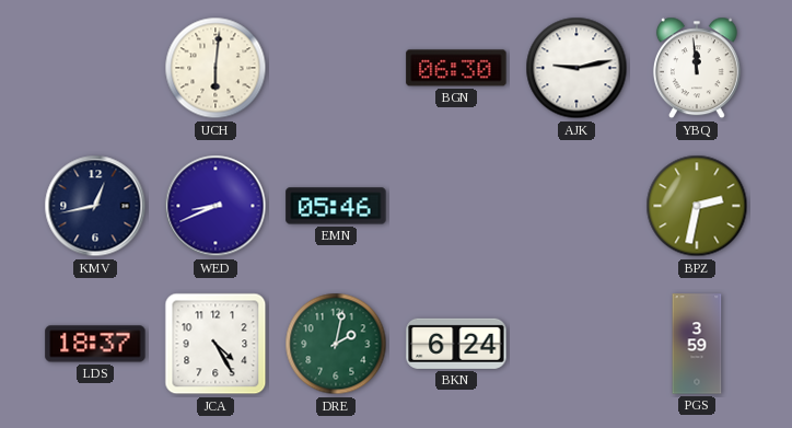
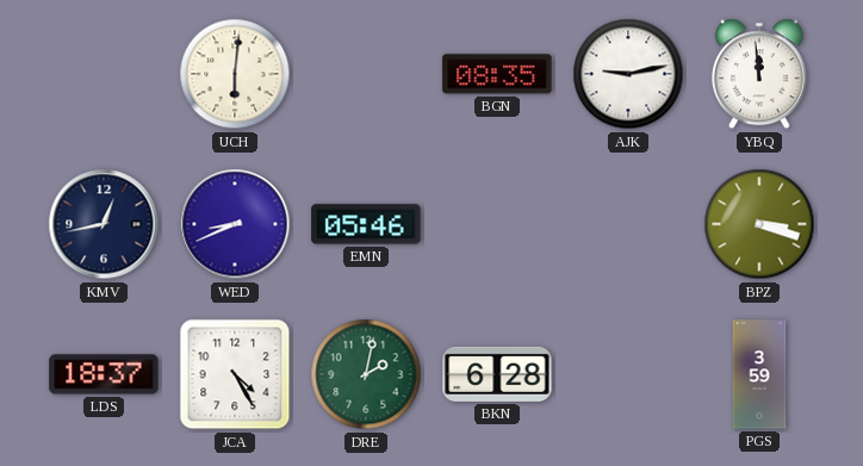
BGN: 06:30 -> 08:35 (497, 74)
BPZ: 2:32 -> 3:18 (759, 224)
BKN: 6:24 -> 6:28 (497, 374)
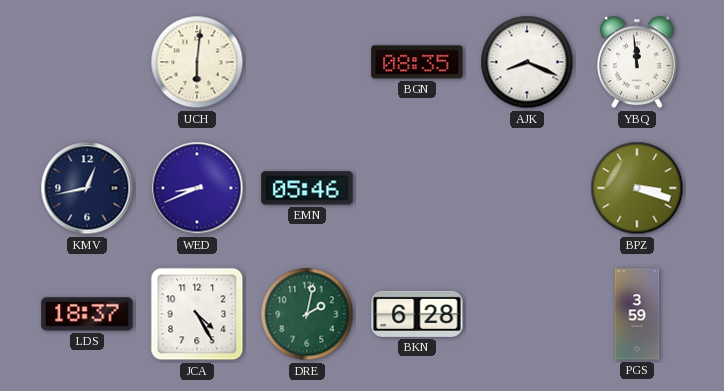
AJK: 9:13 -> 8:19 (527, 62)
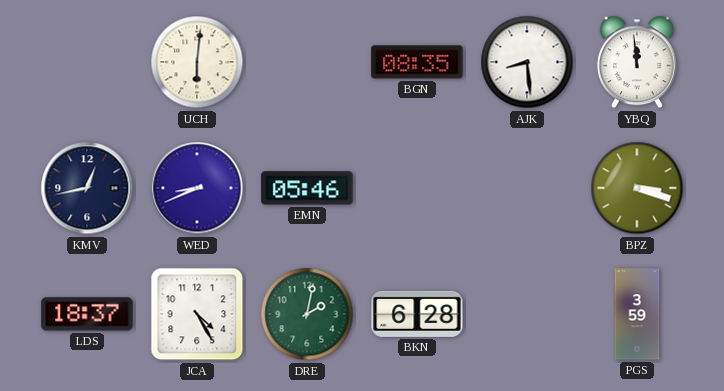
AJK: 8:19 -> 8:29 (527, 62)
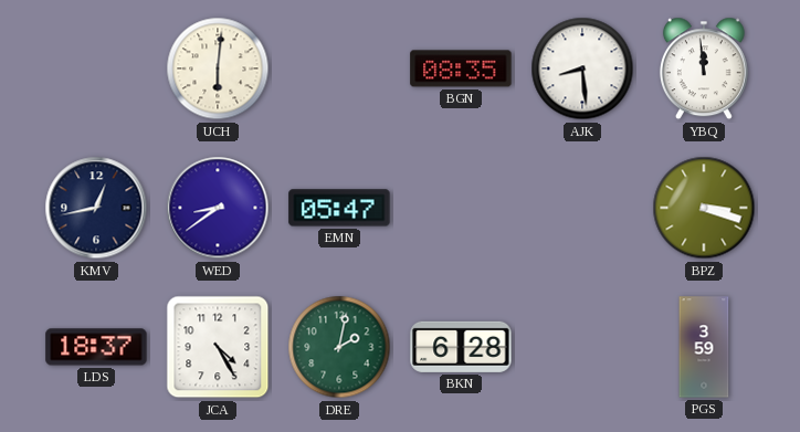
WED: 8:41 -> 8:39 (218, 208)
EMN: 05:46 -> 05:47 (339, 208)
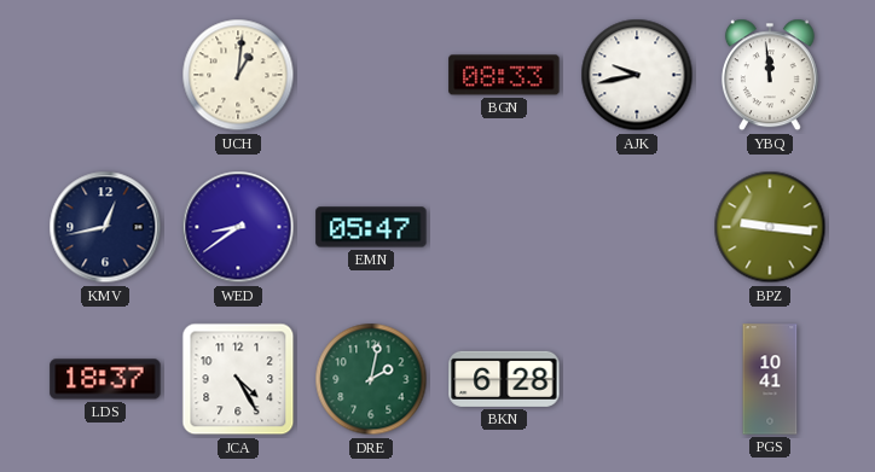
UCH: 6:01 -> 1:01 (238, 75)
BGN: 08:35 -> 08:33 (504, 75)
AJK: 8:29 -> 9:43 (637, 75)
BPZ: 3:18 -> 9:16 (770, 227)
PGS: 3:59 -> 10:41 (770, 379)
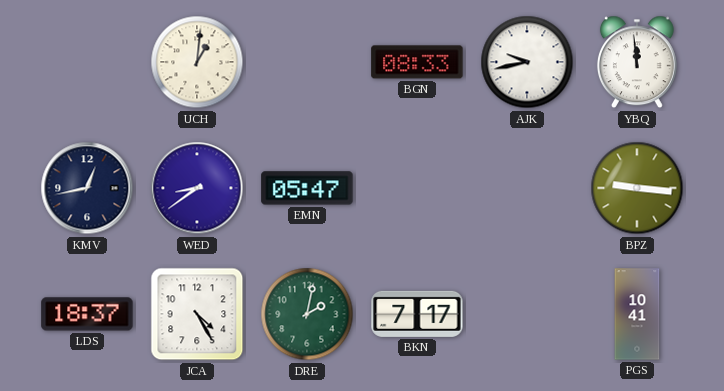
BKN: 6:28 -> 7:17 (417, 314)
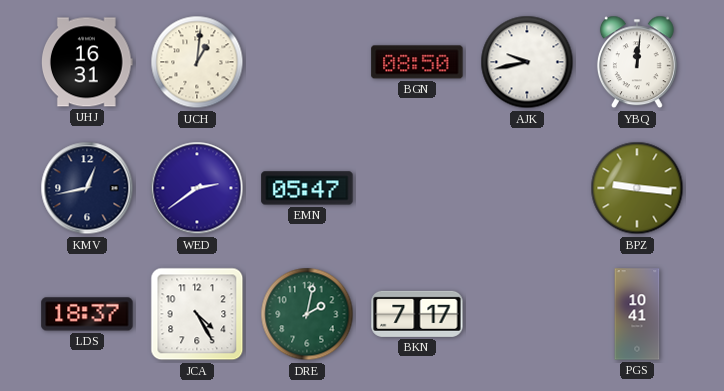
UHJ: none -> 16:31 (87, 62)
BGN: 08:33 -> 08:50 (417, 62)
YBQ: 11:59 -> 12:01 (637, 62)
WED: 8:39 -> 2:39 (197, 188)
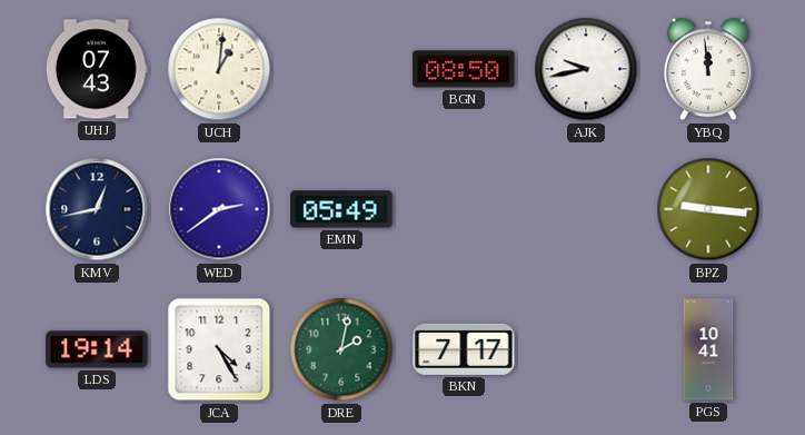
UHJ: 16:31 -> 07:43 (97, 69)
YBQ: 12:01 -> 11:59 (708, 69)
EMN: 05:47 -> 05:49 (341, 209)
LDS: 18:37 -> 19:14 (97, 349)
